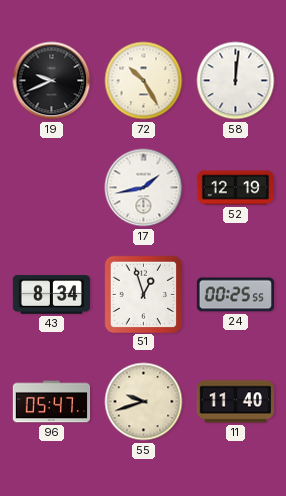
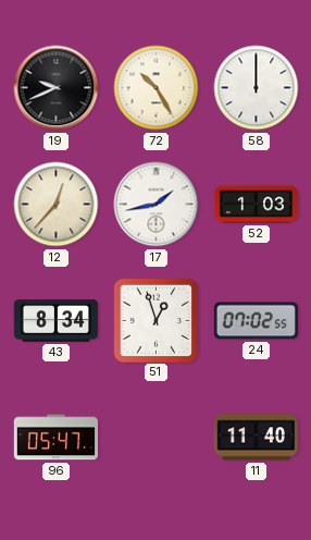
58: 12:01 -> 12:00 (257, 88)
12: none -> 12:37 (57, 205)
52: 12:19 -> 1:03 (256, 205)
24: 00:25 -> 07:02 (256, 321)
55: 9:42 -> none (144, 402)
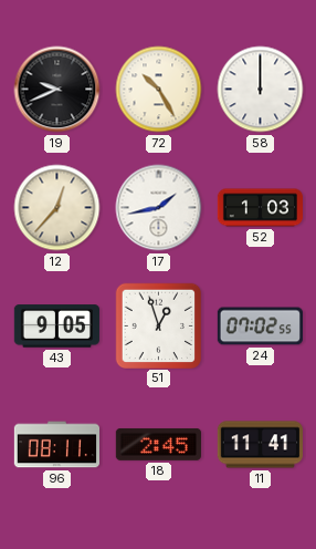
43: 8:34 -> 9:05 (56, 327)
96: 05:47 -> 08:11 (56, 445)
18: none -> 2:45 (158, 444)
11: 11:40 -> 11:41 (260, 445)
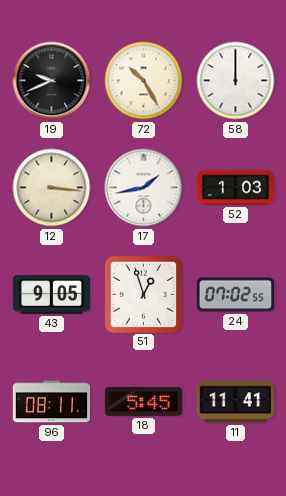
12: 12:37 -> 3:16 (52, 188)
18: 2:45 -> 5:45 (143, 401)
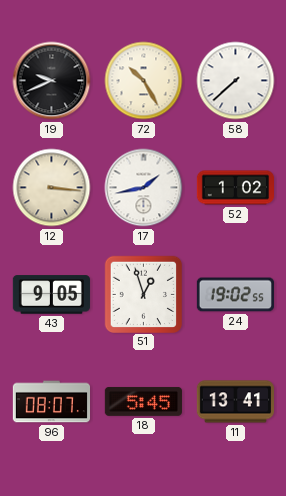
58: 12:00 -> 7:38 (236, 81)
52: 1:03 -> 1:02 (235, 188)
24: 07:02 -> 19:02 (235, 295)
96: 08:11 -> 08:07 (51, 402)
11: 11:41 -> 13:41 (235, 402)
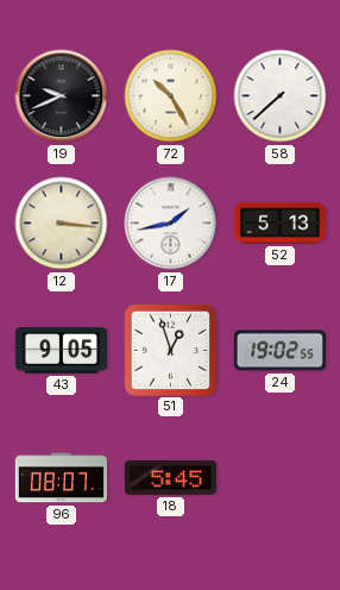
52: 1:02 -> 5:13 (279, 224)
11: 13:41 -> none (235, 402)
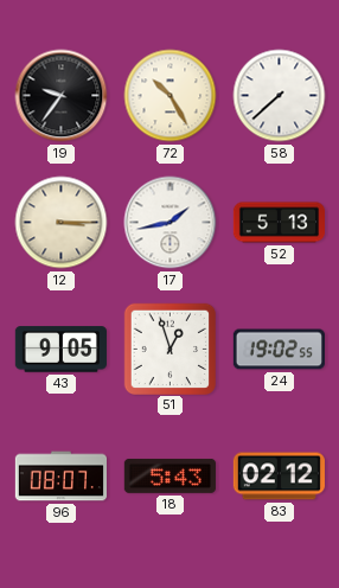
19: 9:41 -> 9:36 (62, 96)
12: 3:16 -> 3:15 (62, 223)
18: 5:45 -> 5:43 (170, 475)
83: none -> 02:12 (279, 477)
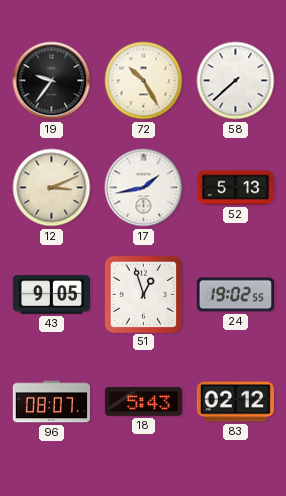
12: 3:15 -> 3:11 (52, 188)
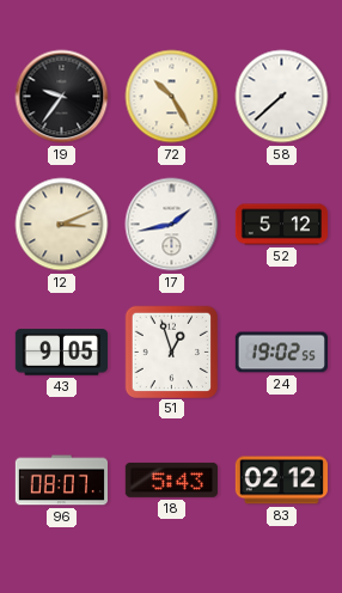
52: 5:13 -> 5:12 (281, 225)
